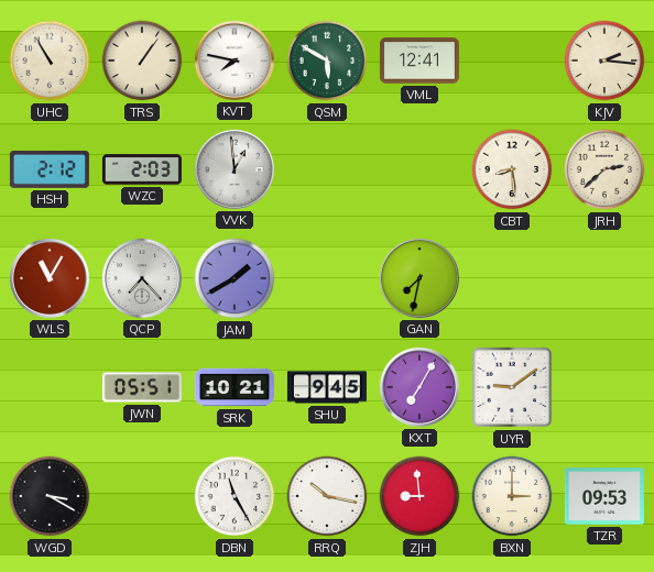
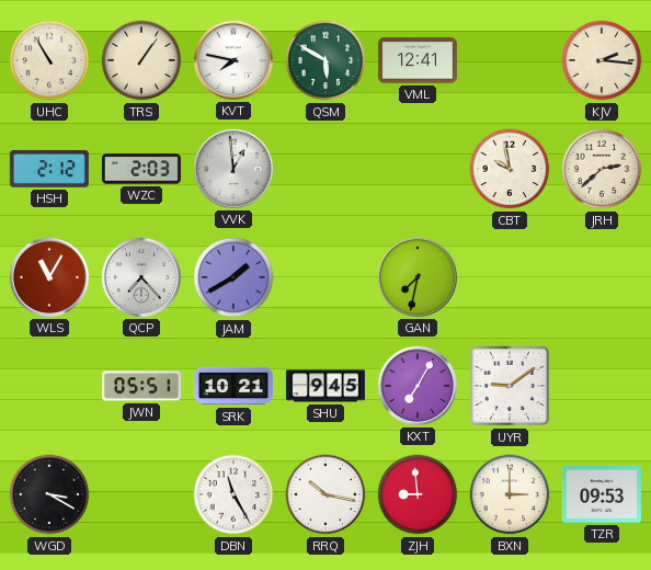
CBT: 8:29 -> 9:58 (510, 169)
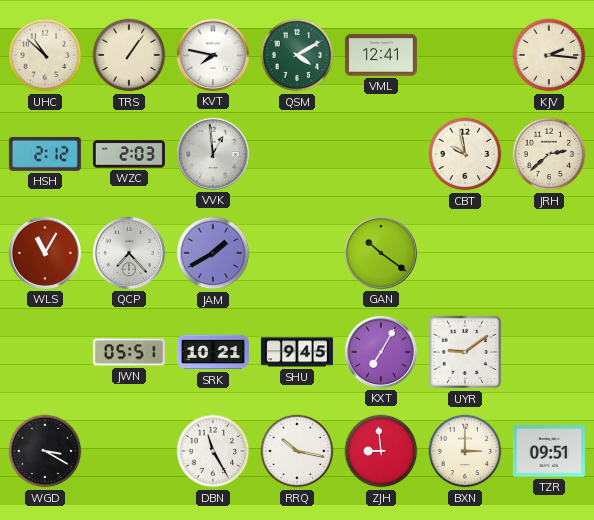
UHC: 10:55 -> 10:52 (45, 55)
QSM: 5:50 -> 4:10 (297, 55)
GAN: 7:32 -> 10:21 (381, 253)
TZR: 09:53 -> 09:51 (549, 451)
